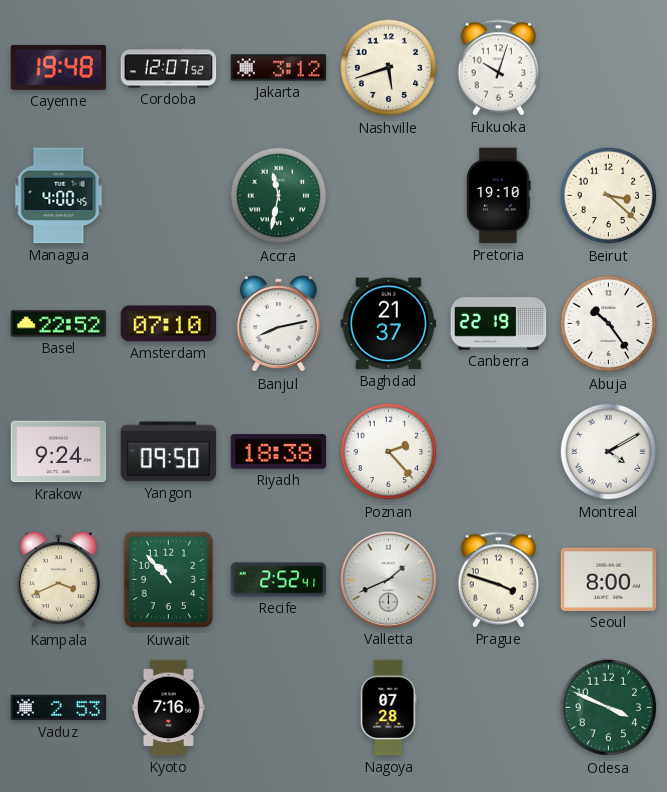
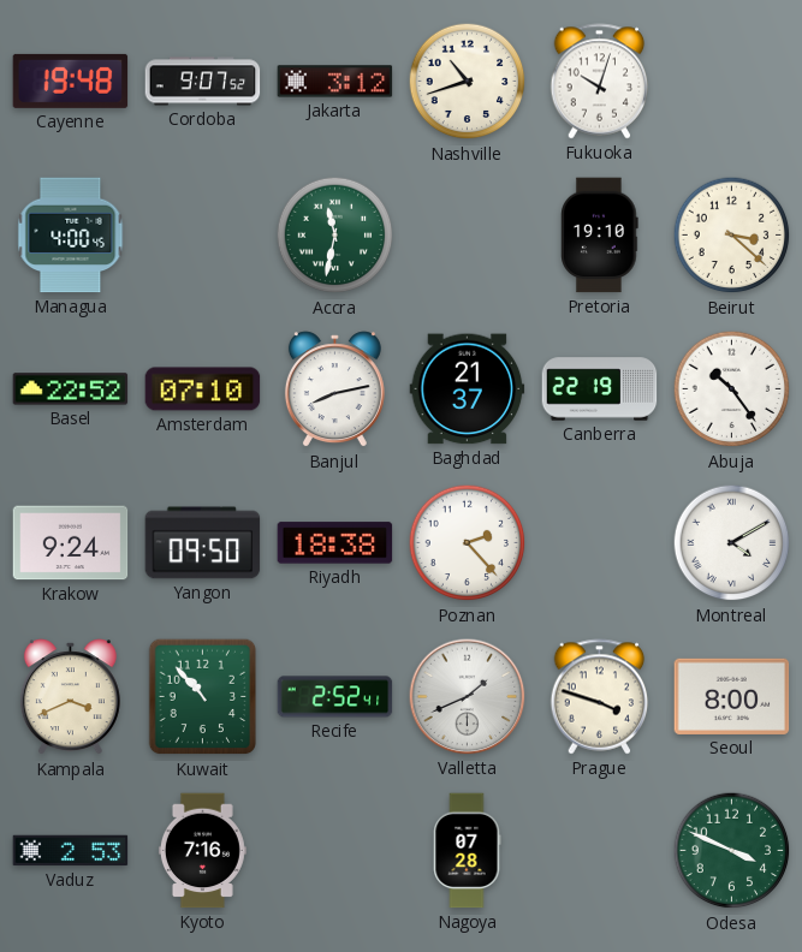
Cordoba: 12:07 -> 9:07 (203, 82)
Nashville: 5:42 -> 10:42 (468, 82)
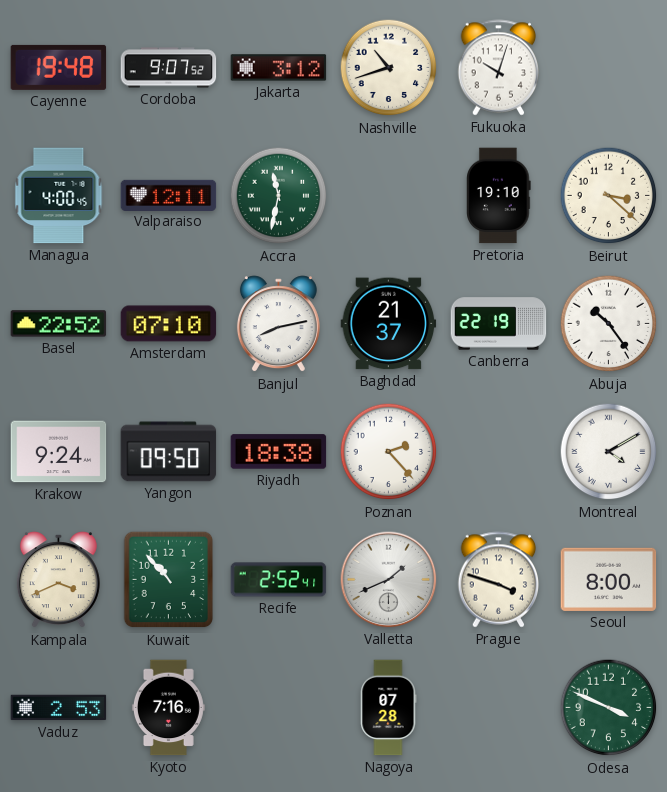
Valparaiso: none -> 12:11 (169, 195)
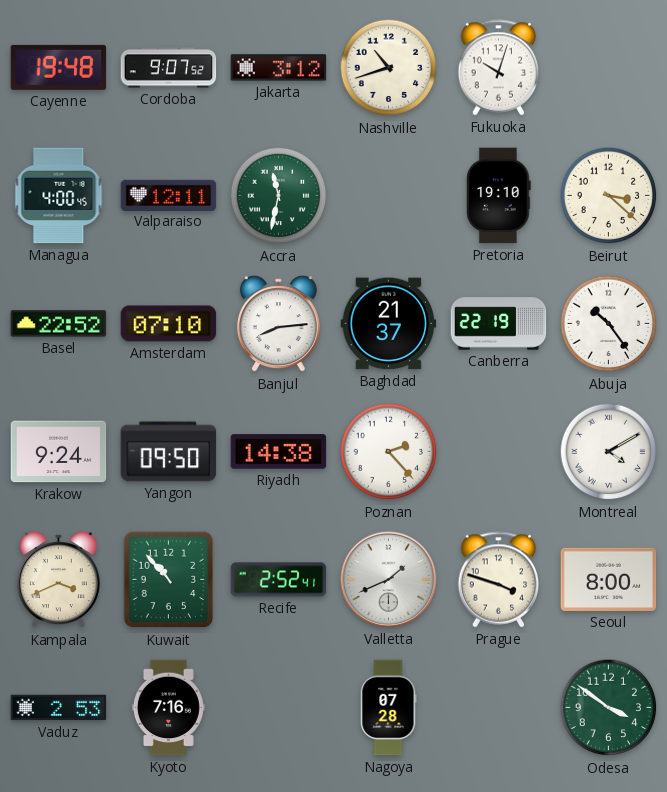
Banjul: 8:13 -> 8:14 (278, 324)
Riyadh: 18:38 -> 14:38 (279, 452)
Odesa: 3:49 -> 3:51 (609, 708)
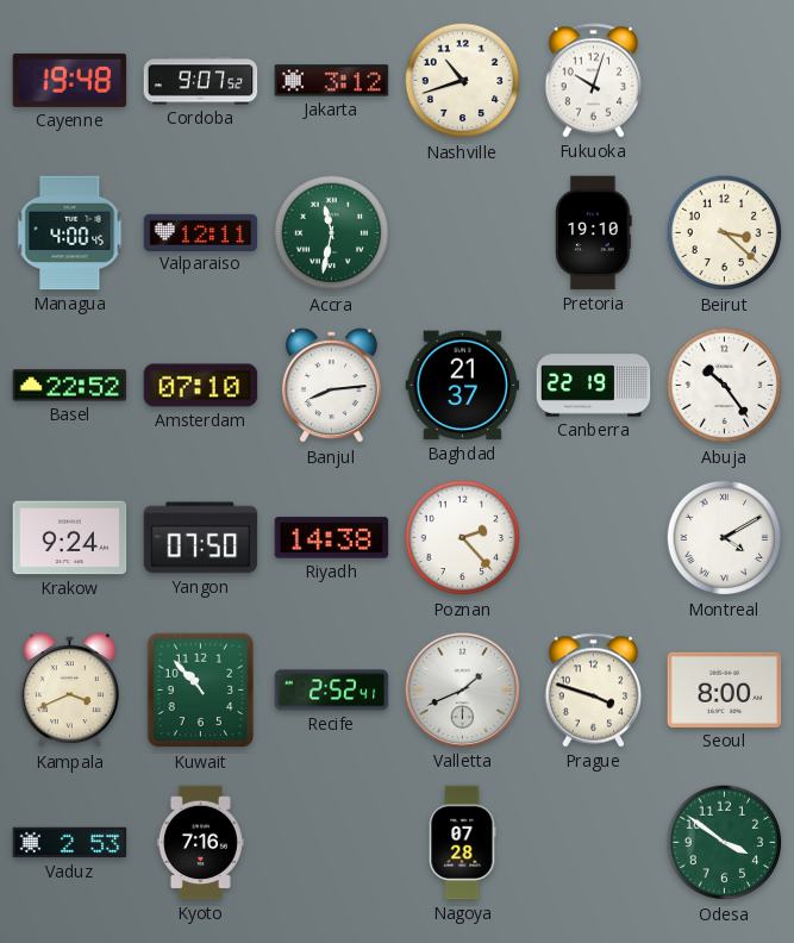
Yangon: 09:50 -> 07:50 (201, 538)
